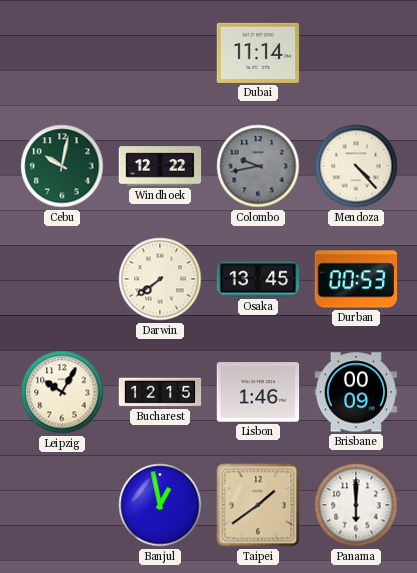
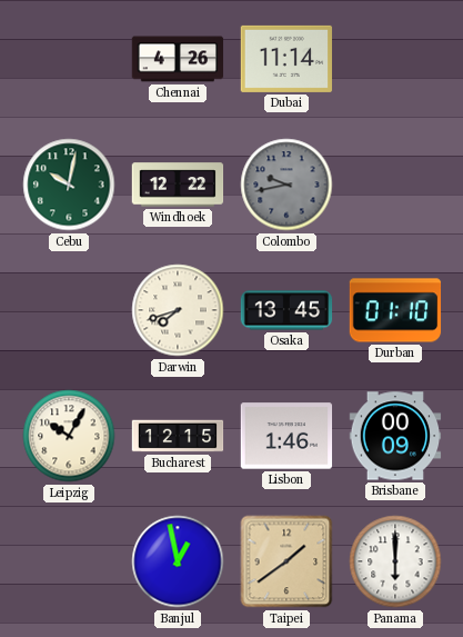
Chennai: none -> 4:26 (178, 59)
Mendoza: 4:23 -> none (356, 166)
Darwin: 7:39 -> 7:42 (178, 310)
Durban: 00:53 -> 01:10 (395, 310)
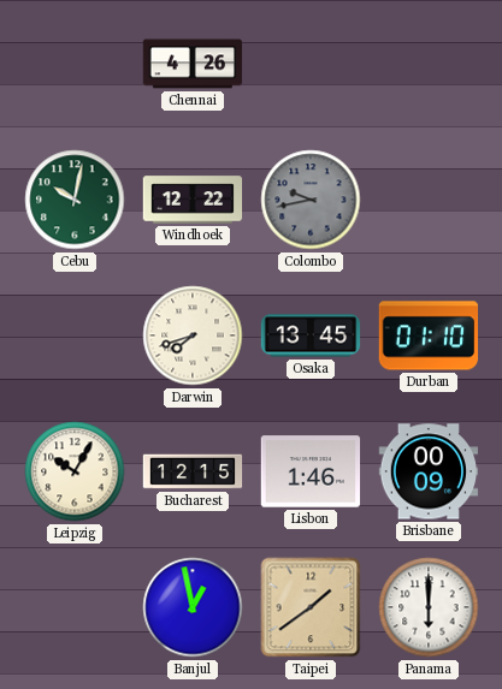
Dubai: 11:14 -> none (286, 59)
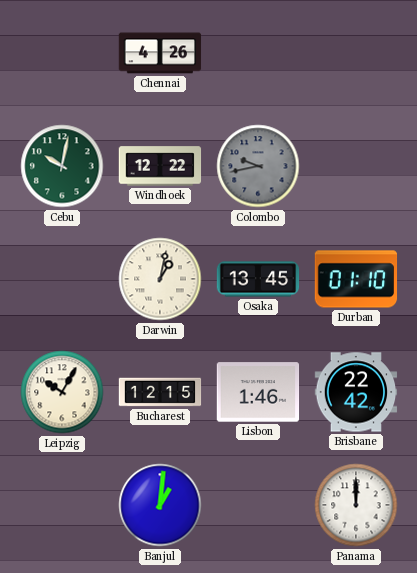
Darwin: 7:42 -> 1:02 (160, 279)
Brisbane: 00:09 -> 22:42 (356, 392)
Banjul: 12:58 -> 1:01 (160, 505)
Taipei: 1:39 -> none (311, 607)
Panama: 6:00 -> 12:00 (356, 505)
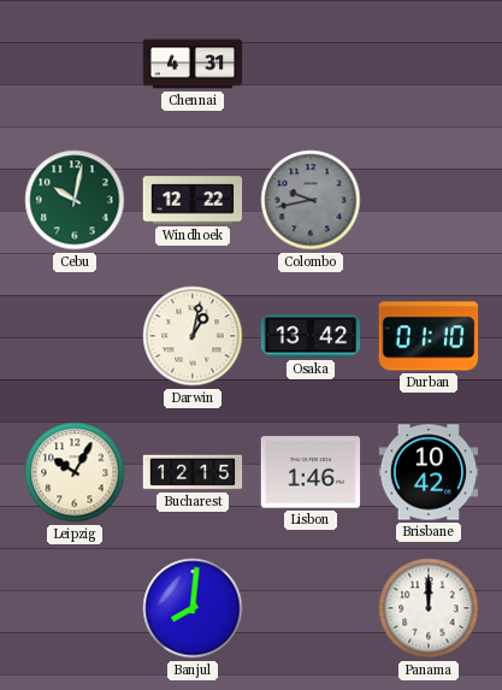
Chennai: 4:26 -> 4:31 (193, 64)
Osaka: 13:45 -> 13:42 (311, 336)
Brisbane: 22:42 -> 10:42 (429, 472)
Banjul: 1:01 -> 8:01 (193, 608)
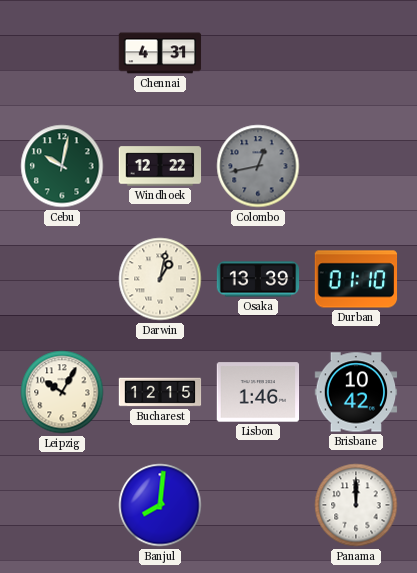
Colombo: 9:43 -> 12:43 (258, 166)
Osaka: 13:42 -> 13:39 (258, 279)
